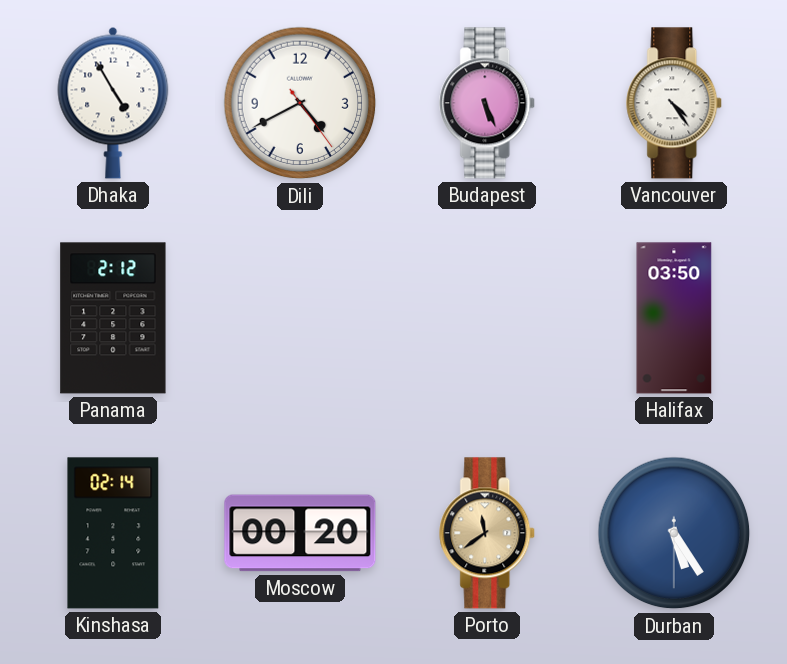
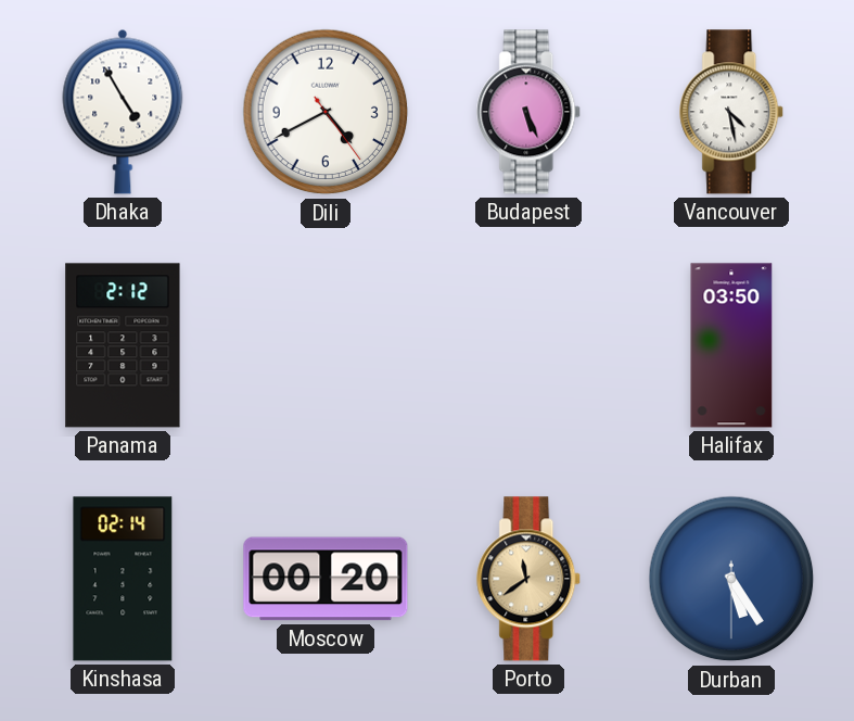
Vancouver: 4:24 -> 4:28 (732, 112)
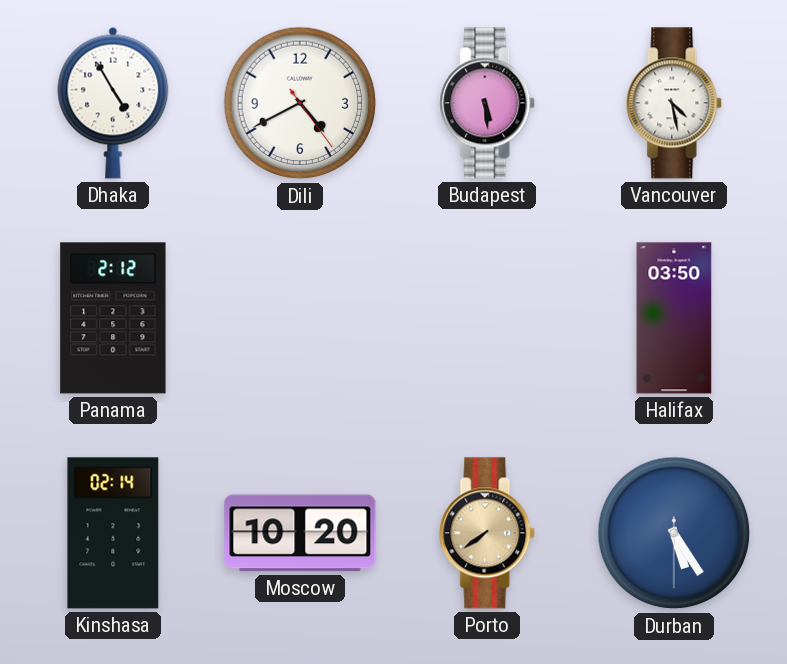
Budapest: 5:26 -> 5:29 (488, 103)
Moscow: 00:20 -> 10:20 (300, 533)
Porto: 11:39 -> 7:39 (488, 533)
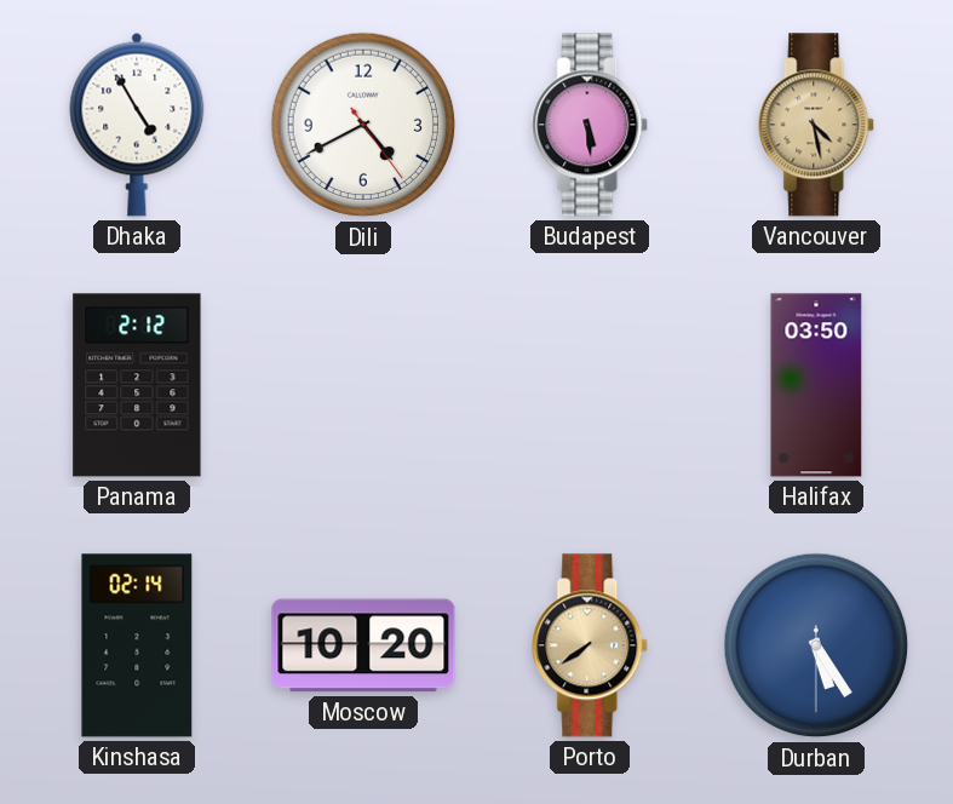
Vancouver dial: white -> champagne (817, 125)
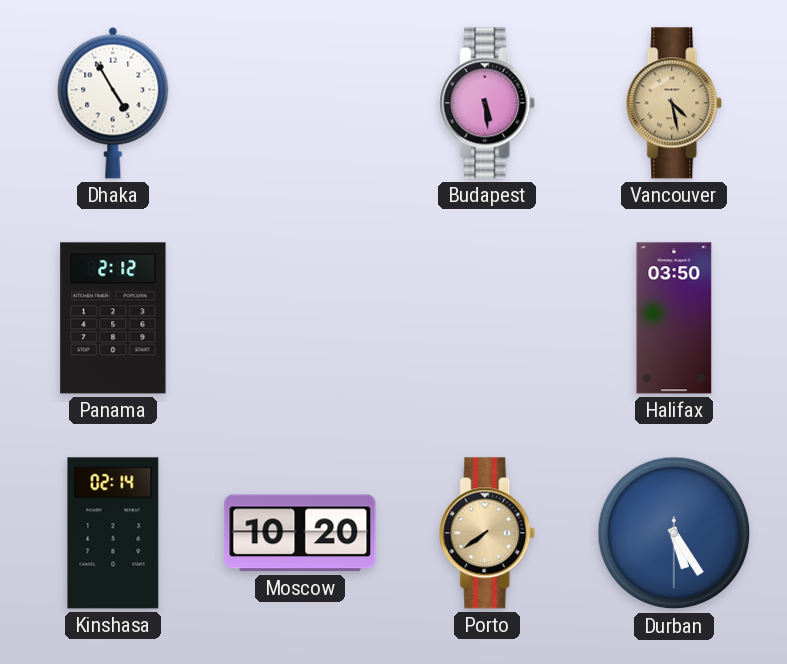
Dili: 4:40 -> none (363, 125)
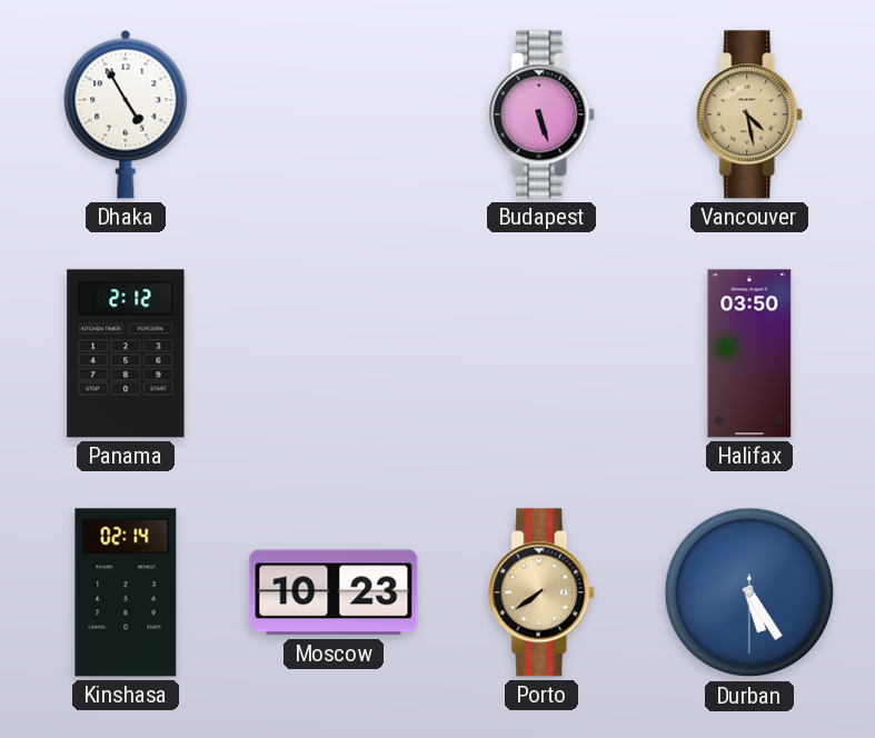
Budapest: 5:29 -> 5:27 (543, 114)
Moscow: 10:20 -> 10:23 (334, 592)
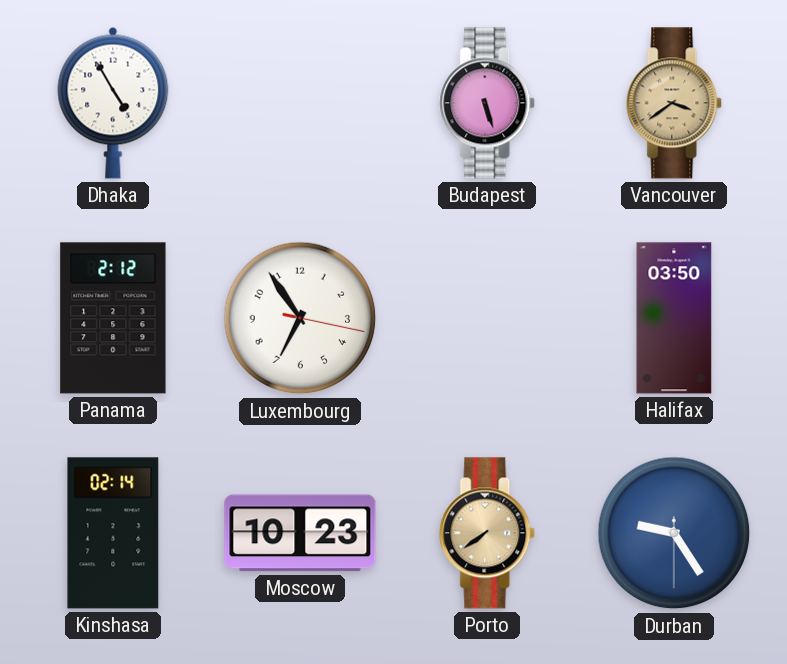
Vancouver: 4:28 -> 3:39 (675, 103)
Luxembourg: none -> 6:54 (300, 318)
Durban: 5:24 -> 9:24 (674, 533)
